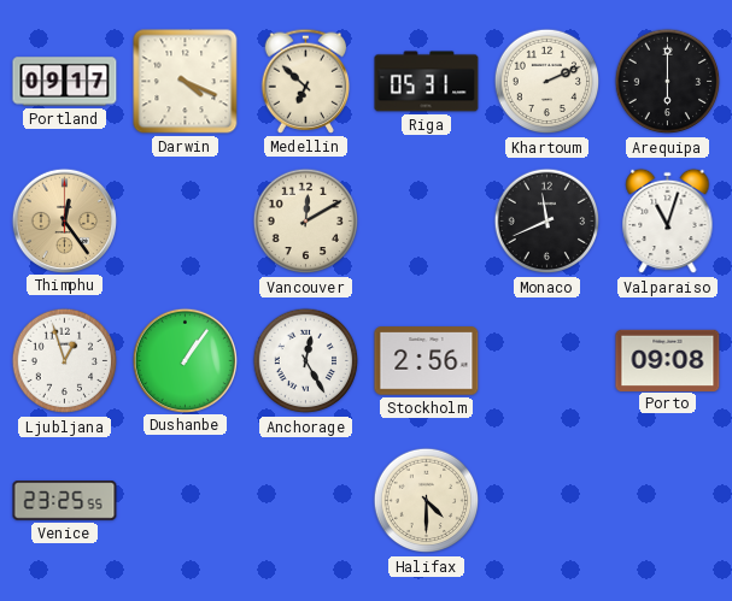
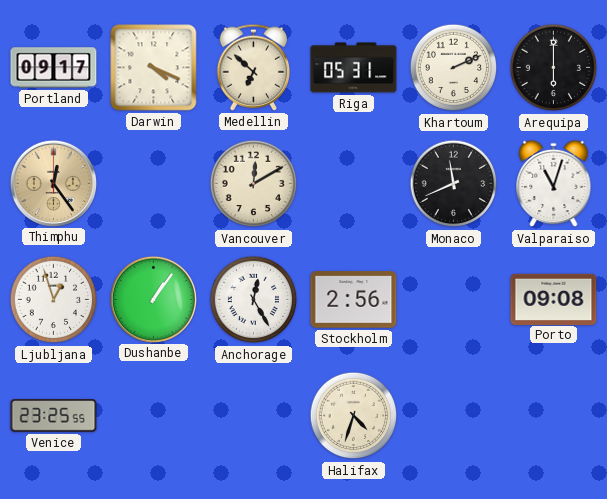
Halifax: 4:30 -> 4:33 (354, 416)
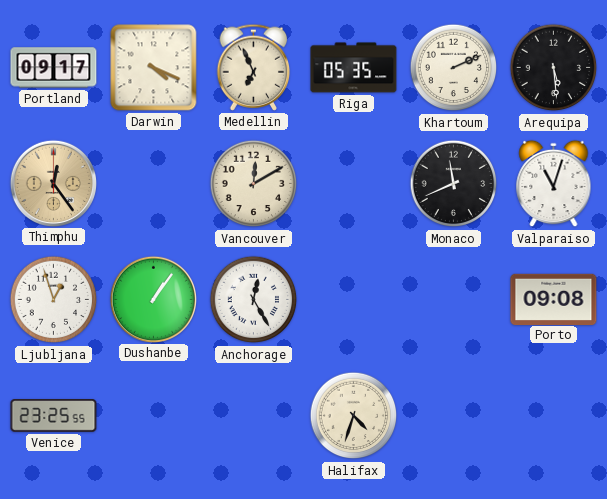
Medellin: 6:52 -> 6:56 (254, 67)
Riga: 05:31 -> 05:35 (354, 68)
Arequipa: 6:00 -> 5:29 (554, 68)
Stockholm: 2:56 -> none (354, 300)
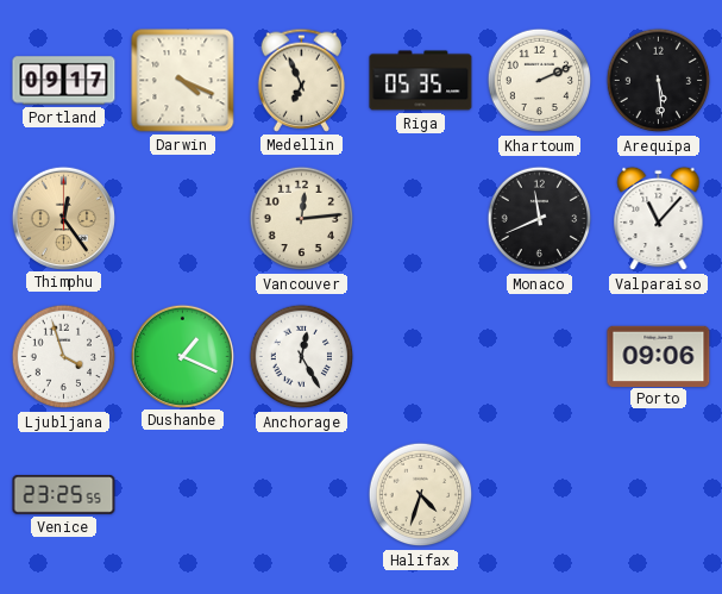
Vancouver: 12:10 -> 12:14 (302, 219)
Valparaiso: 11:03 -> 11:07 (659, 219)
Ljubljana: 12:57 -> 3:57 (64, 357)
Dushanbe: 1:06 -> 1:19 (182, 356)
Porto: 09:08 -> 09:06 (659, 356)
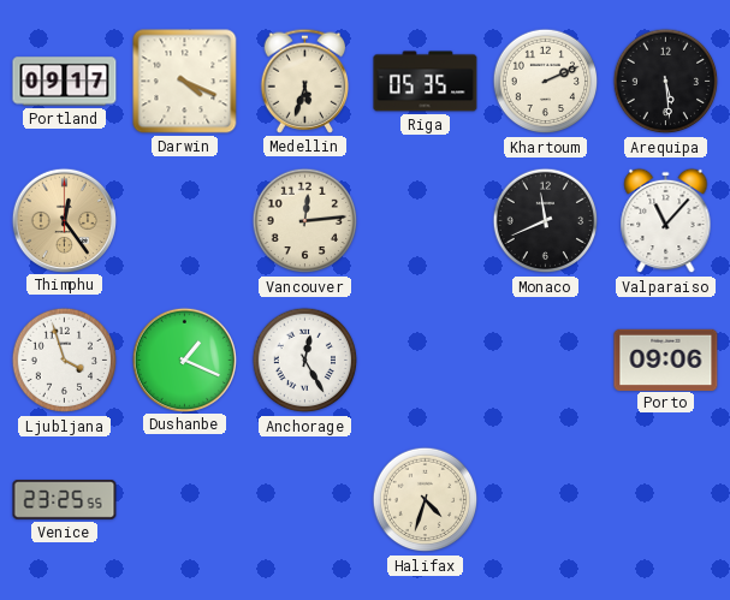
Medellin: 6:56 -> 5:33 (305, 81)
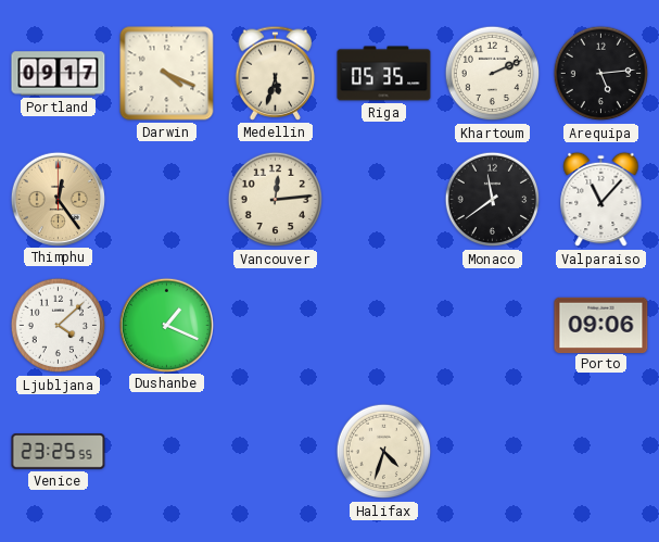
Arequipa: 5:29 -> 5:14 (601, 74)
Monaco: 11:41 -> 11:39 (493, 200)
Ljubljana: 3:57 -> 4:08 (59, 326)
Anchorage: 12:25 -> none (305, 361)
